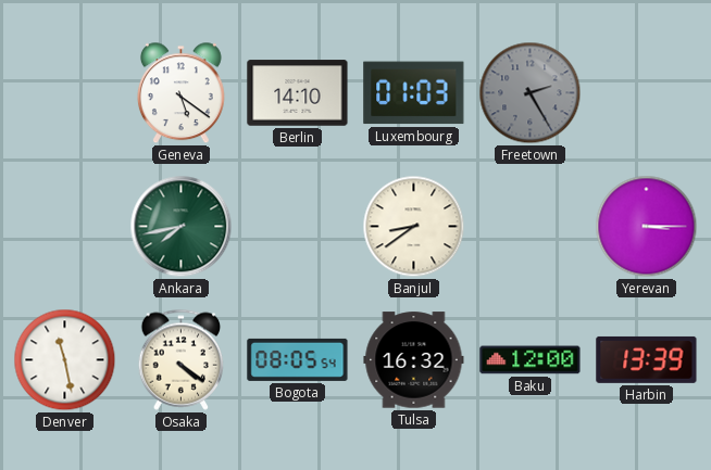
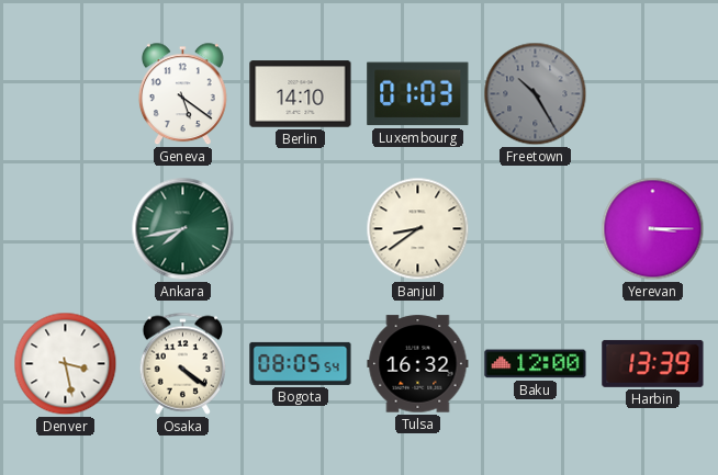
Freetown: 2:25 -> 10:25 (536, 94)
Denver: 11:28 -> 3:28 (66, 364)
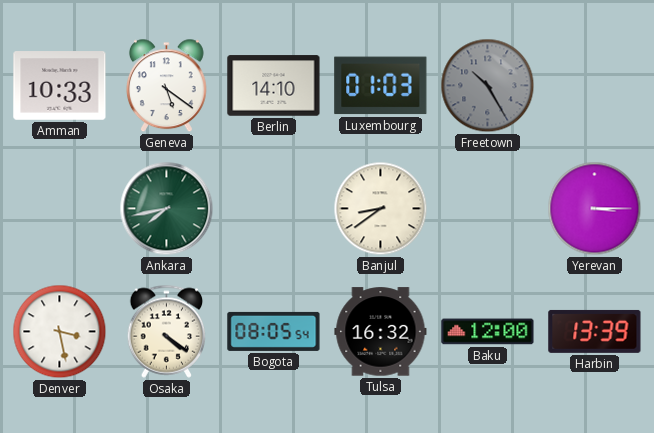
Amman: none -> 10:33 (60, 86)
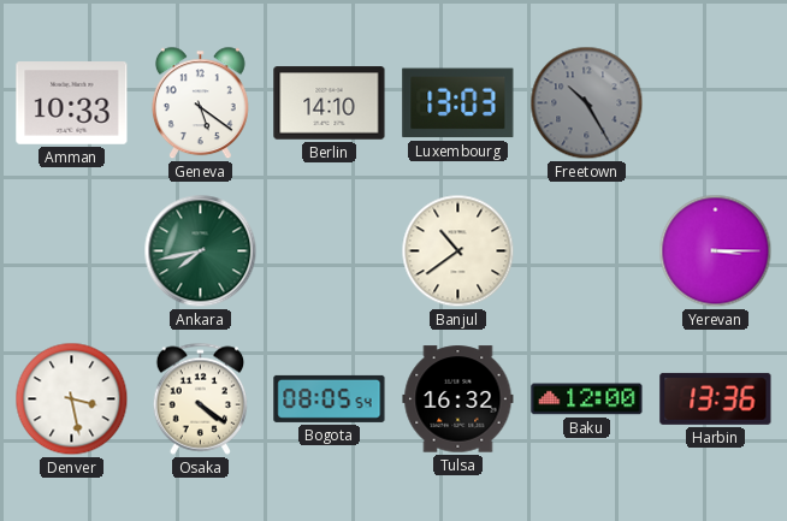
Luxembourg: 01:03 -> 13:03 (458, 103)
Banjul: 8:39 -> 10:39 (458, 251)
Harbin: 13:39 -> 13:36 (716, 398)
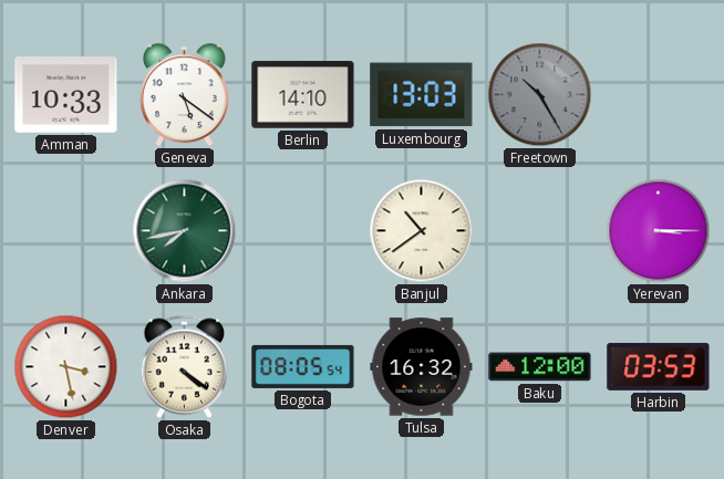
Harbin: 13:36 -> 03:53 (659, 366)
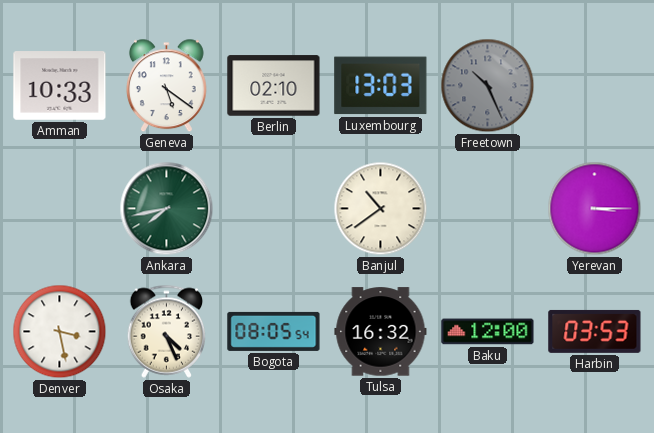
Berlin: 14:10 -> 02:10 (274, 86)
Freetown: 10:25 -> 10:26 (488, 86)
Osaka: 4:21 -> 4:26 (167, 331)
